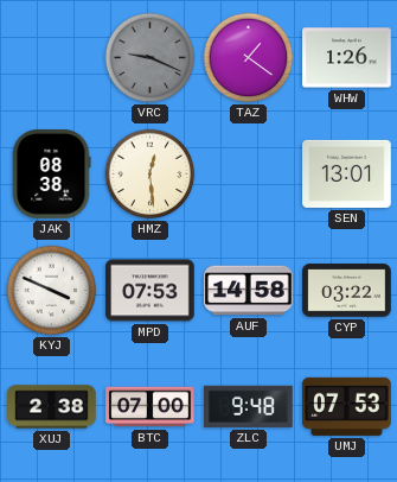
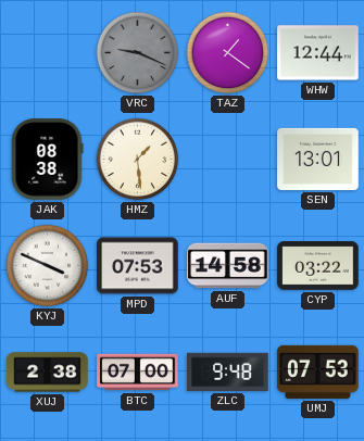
WHW: 1:26 -> 12:44 (318, 53)
HMZ: 12:29 -> 1:29 (138, 160)
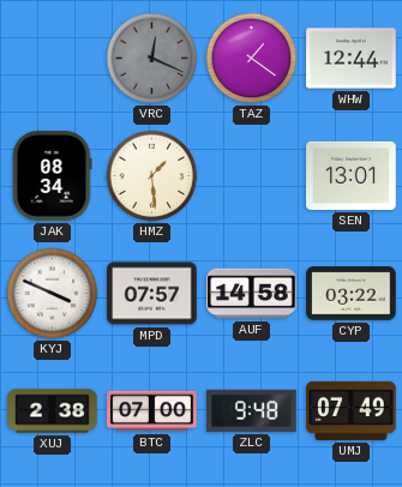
VRC: 9:19 -> 12:19 (152, 59)
JAK: 08:38 -> 08:34 (52, 176)
MPD: 07:53 -> 07:57 (152, 294)
UMJ: 07:53 -> 07:49 (352, 410)
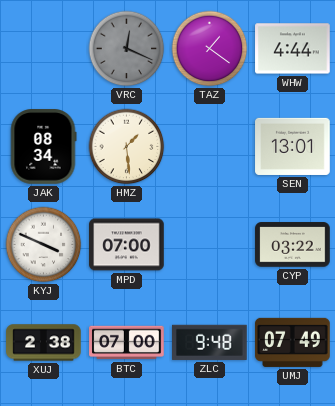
WHW: 12:44 -> 4:44 (293, 49)
MPD: 07:57 -> 07:00 (127, 245)
AUF: 14:58 -> none (252, 294)
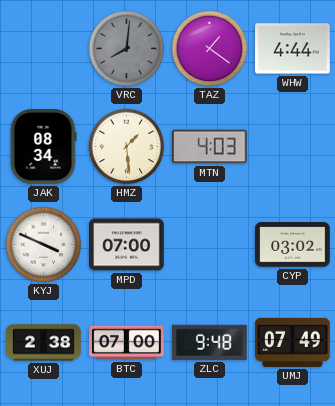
VRC: 12:19 -> 8:01 (127, 49)
MTN: none -> 4:03 (210, 147)
SEN: 13:01 -> none (293, 146)
CYP: 03:22 -> 03:02 (293, 245)
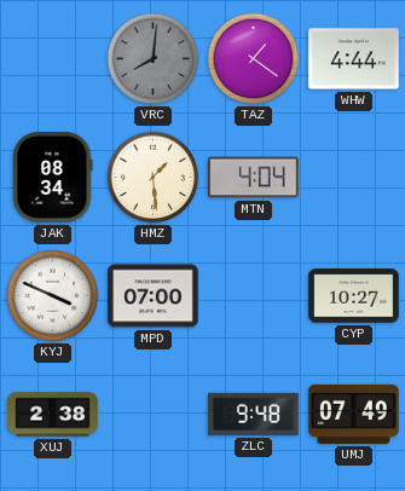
MTN: 4:03 -> 4:04 (254, 178)
CYP: 03:02 -> 10:27 (354, 296)
BTC: 07:00 -> none (127, 343)
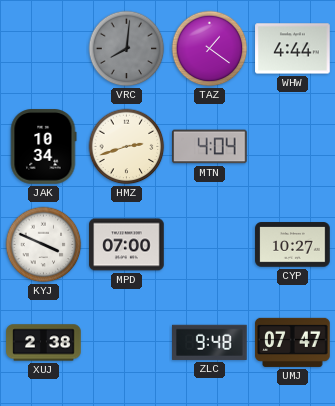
JAK: 08:34 -> 10:34 (43, 147)
HMZ: 1:29 -> 2:42 (127, 147)
UMJ: 07:49 -> 07:47 (293, 342)
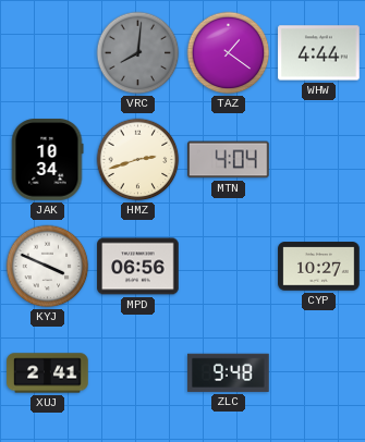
MPD: 07:00 -> 06:56 (138, 267)
XUJ: 2:38 -> 2:41 (48, 373)
UMJ: 07:47 -> none (293, 342)
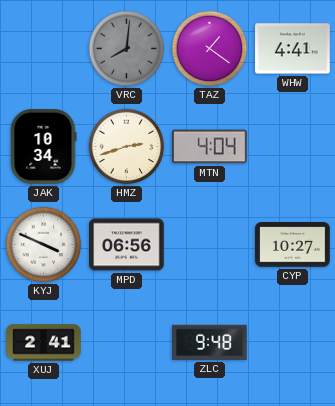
WHW: 4:44 -> 4:41 (293, 49)
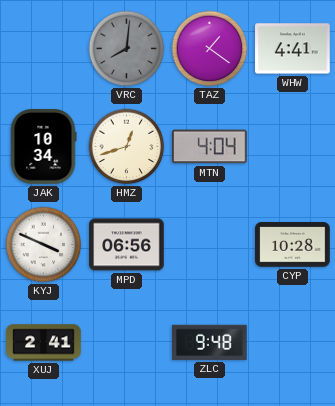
HMZ: 2:42 -> 12:42 (127, 147)
CYP: 10:27 -> 10:28 (293, 245)
